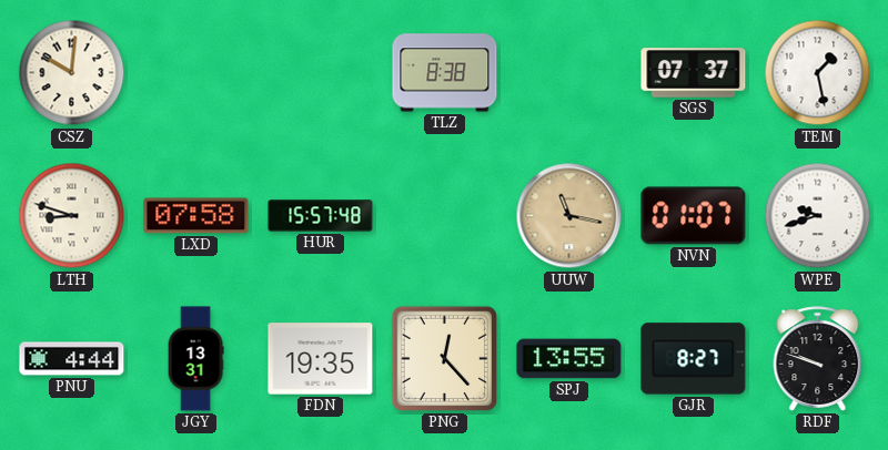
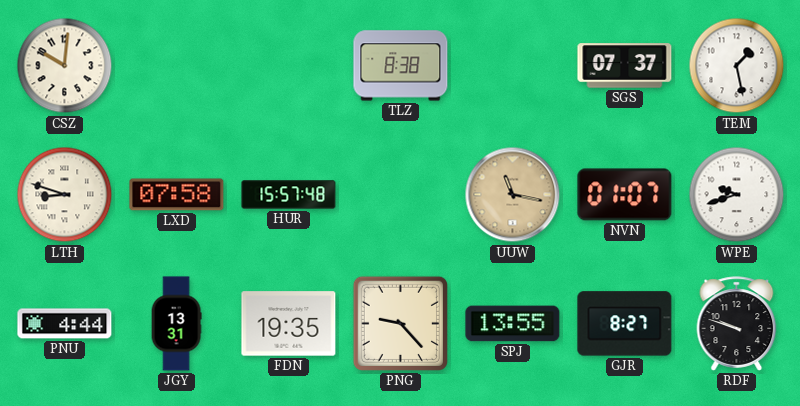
PNG: 12:23 -> 9:23 (400, 323)
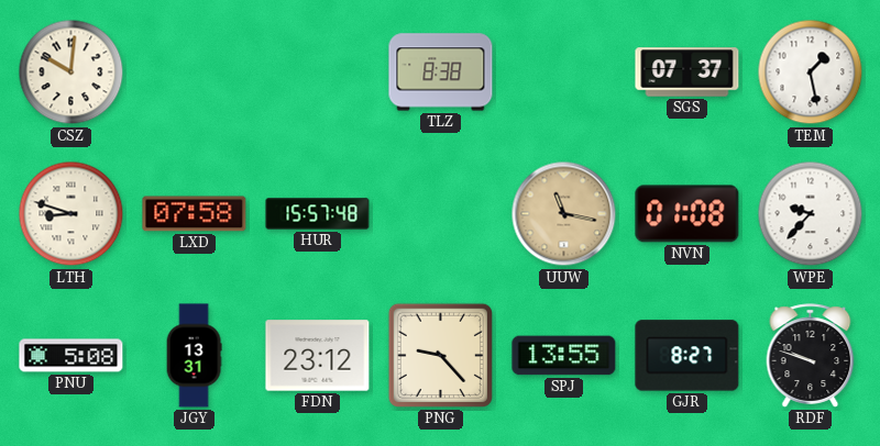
NVN: 01:07 -> 01:08 (687, 214)
WPE: 9:42 -> 9:37 (811, 214)
PNU: 4:44 -> 5:08 (71, 356)
FDN: 19:35 -> 23:12 (318, 356)
